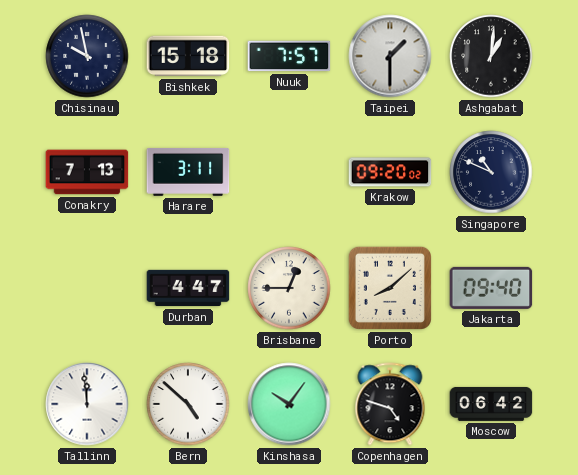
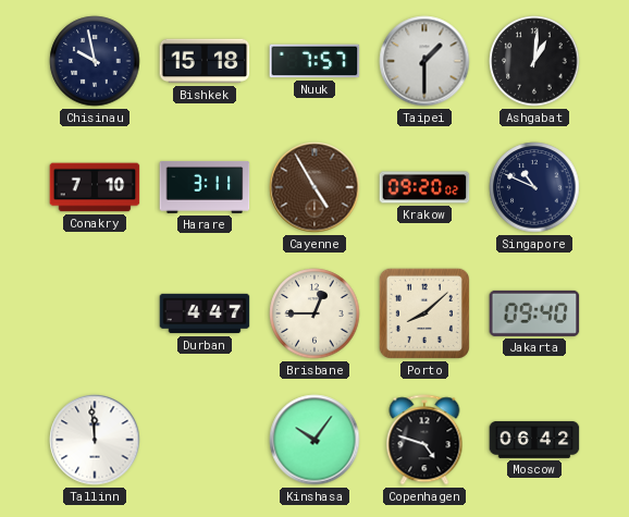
Conakry: 7:13 -> 7:10 (95, 187)
Cayenne: none -> 4:55 (314, 187)
Bern: 4:52 -> none (188, 404)
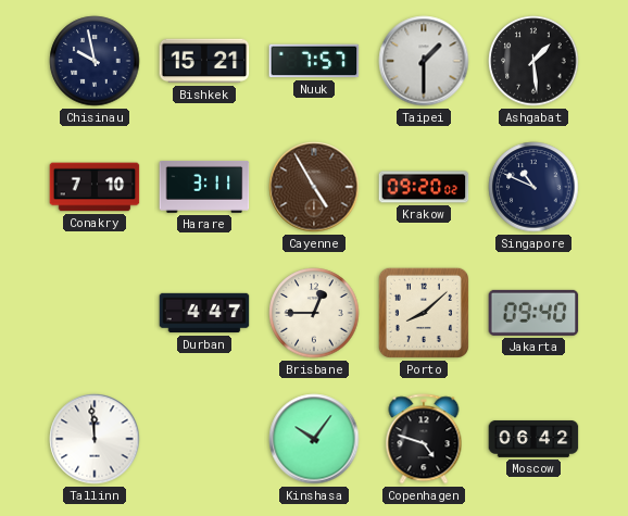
Bishkek: 15:18 -> 15:21 (204, 61)
Ashgabat: 1:01 -> 1:29 (533, 61)
